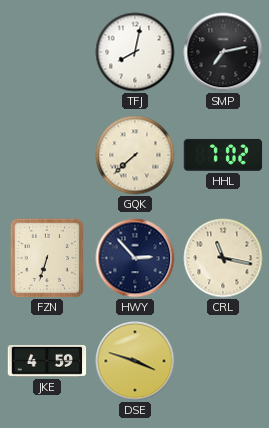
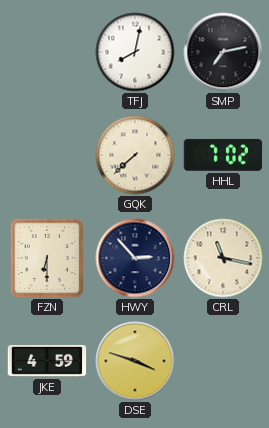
FZN: 6:33 -> 6:30 (47, 258)
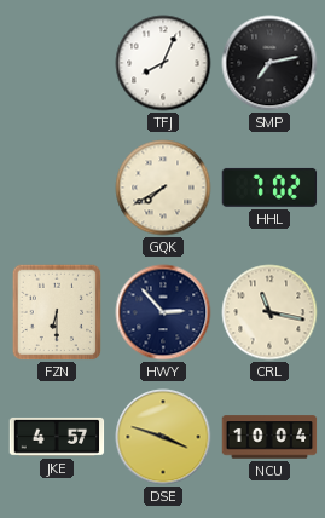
TFJ: 8:02 -> 8:04 (163, 63)
GQK: 7:38 -> 7:40 (163, 188)
JKE: 4:59 -> 4:57 (57, 437)
NCU: none -> 10:04 (269, 437)
